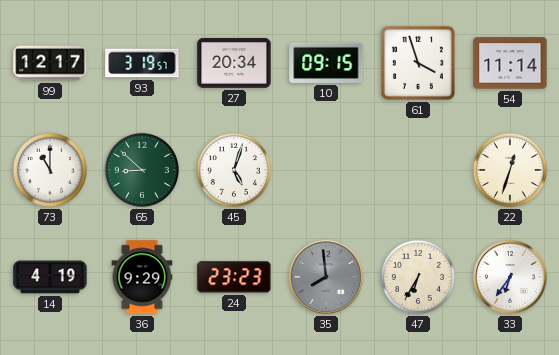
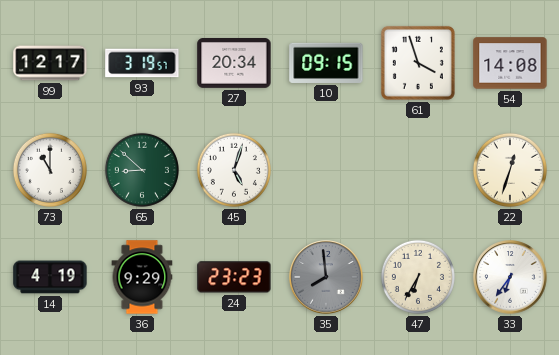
54: 11:14 -> 14:08 (510, 63)
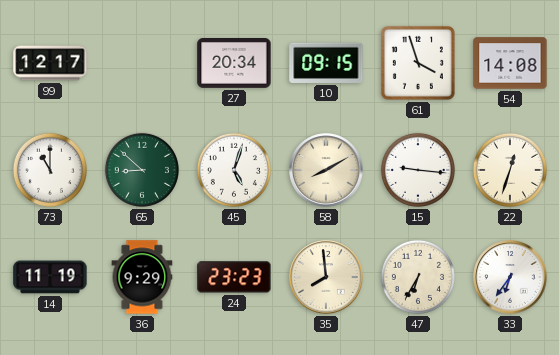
93: 3:19 -> none (142, 63)
58: none -> 8:10 (326, 170)
15: none -> 9:16 (418, 170)
14: 4:19 -> 11:19 (50, 277)
35 dial: grey -> cream (326, 277)
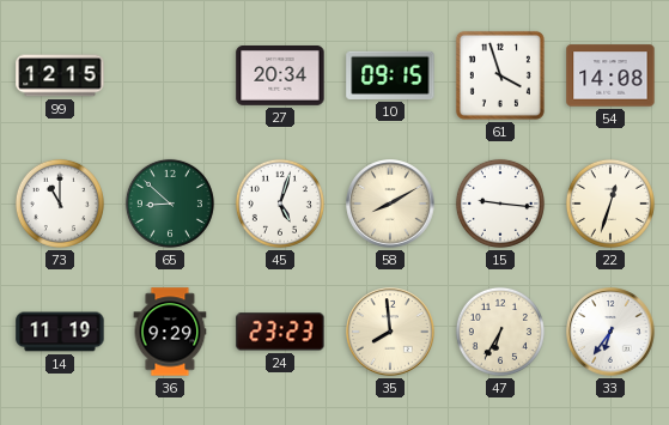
99: 12:17 -> 12:15 (60, 75)
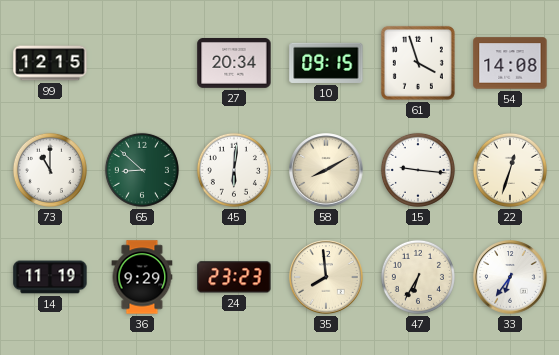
45: 5:03 -> 6:01 (234, 170)
